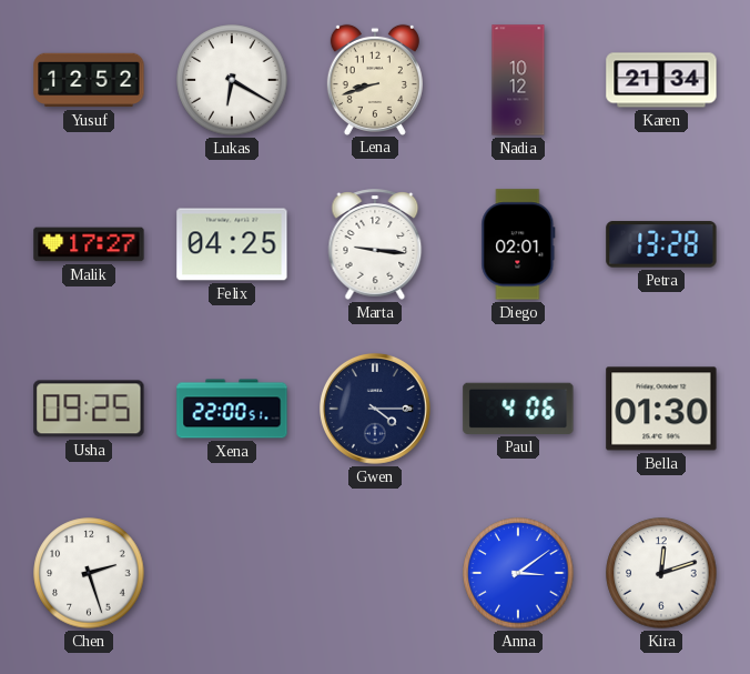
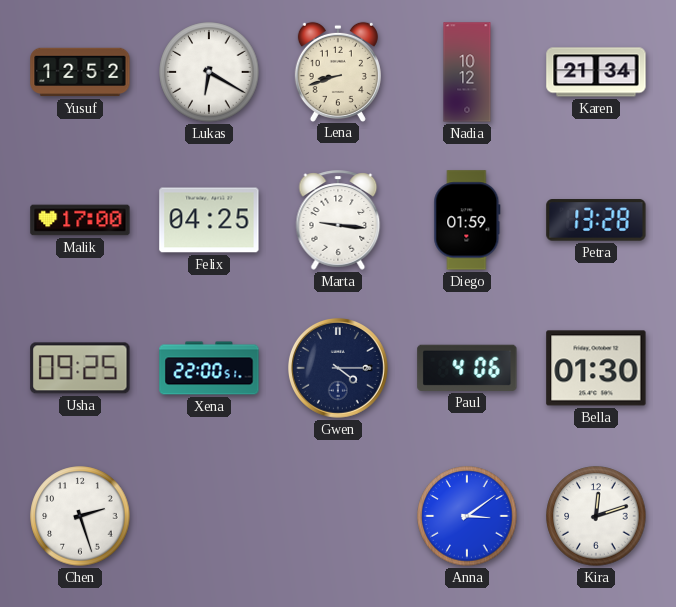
Malik: 17:27 -> 17:00 (80, 220)
Diego: 02:01 -> 01:59 (467, 220)
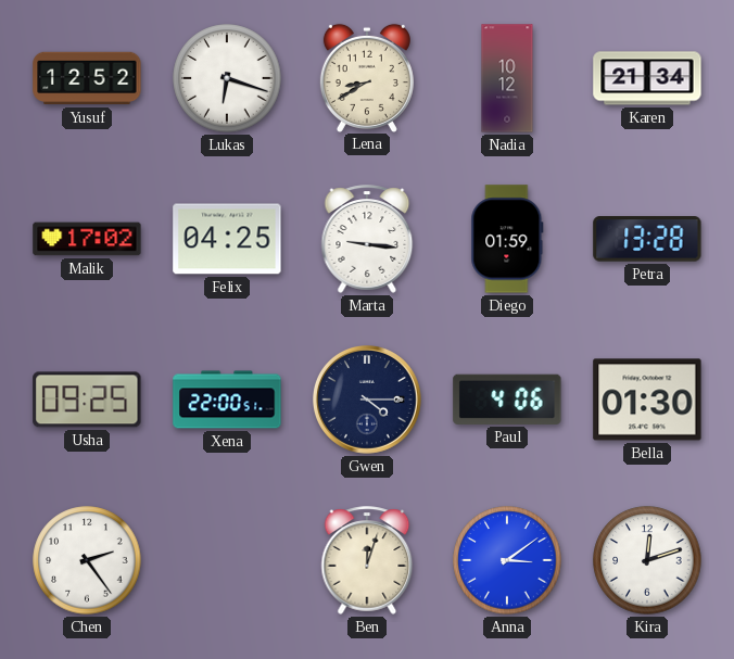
Lukas: 6:20 -> 6:18 (227, 78)
Lena: 8:42 -> 8:40 (367, 77)
Malik: 17:00 -> 17:02 (87, 239)
Chen: 2:27 -> 2:24 (87, 560)
Ben: none -> 12:03 (367, 560)
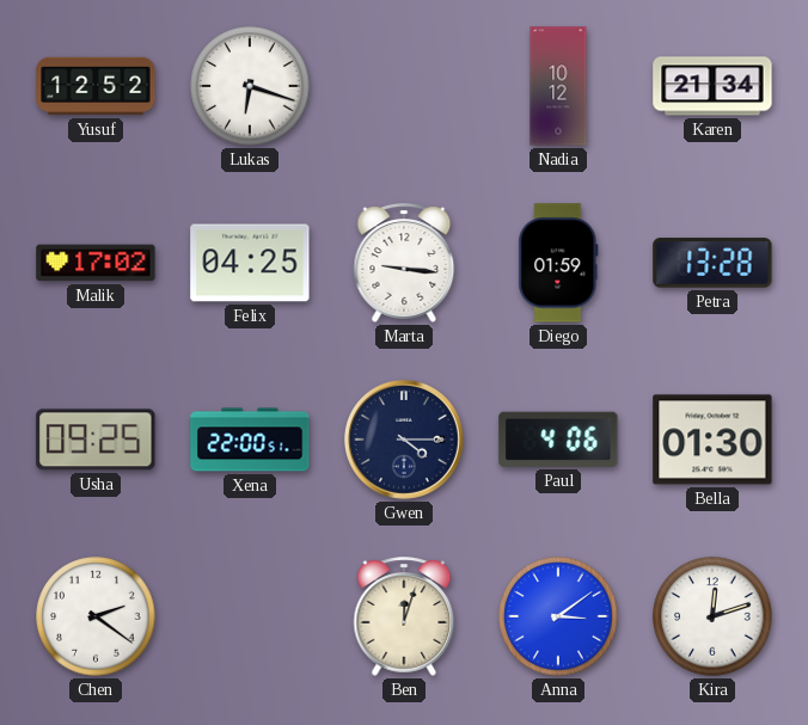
Lena: 8:40 -> none (367, 77)
Chen: 2:24 -> 2:21 (96, 616)
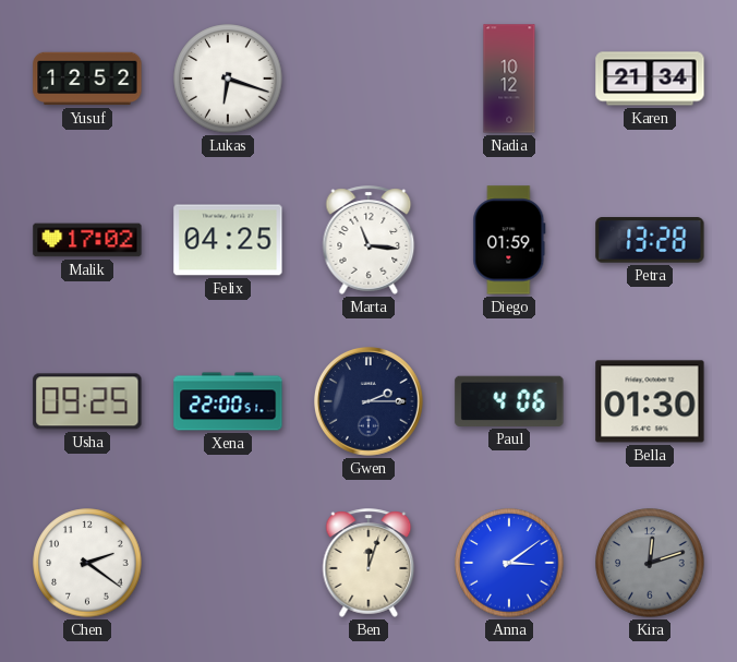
Marta: 9:16 -> 11:16 (368, 240)
Gwen: 4:15 -> 2:15 (370, 402)
Kira dial: white -> grey (650, 563)
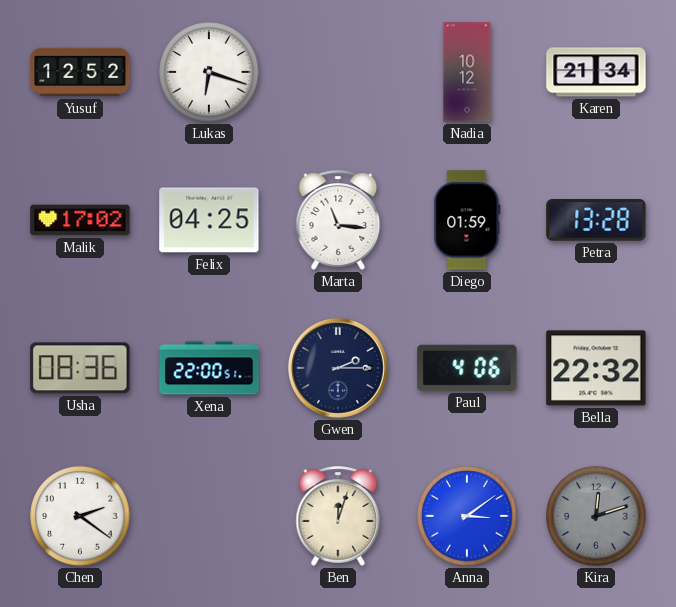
Usha: 09:25 -> 08:36 (80, 368)
Bella: 01:30 -> 22:32 (596, 368)
